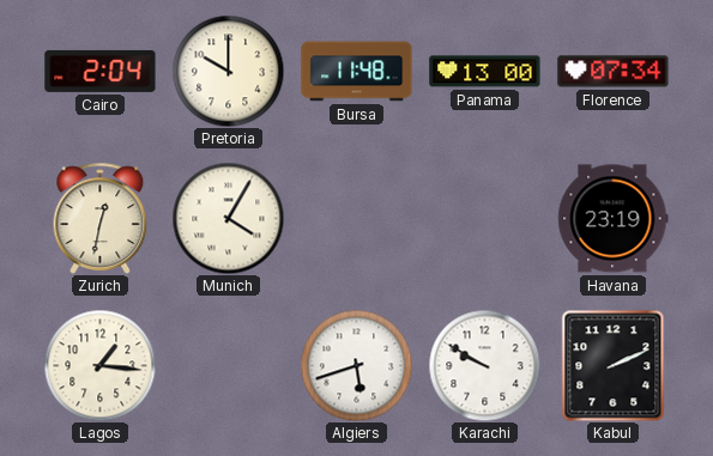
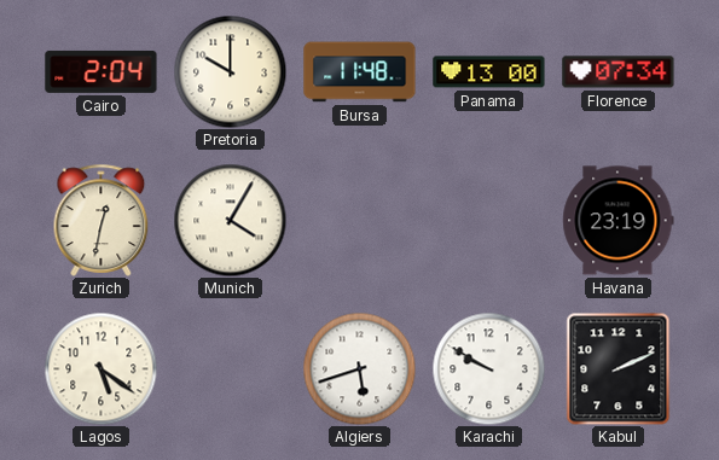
Lagos: 1:16 -> 5:21 (100, 368)
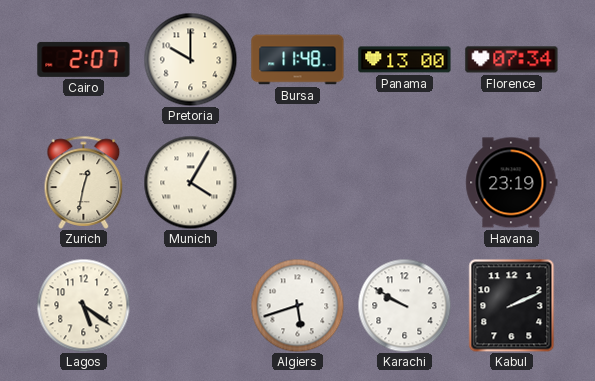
Cairo: 2:04 -> 2:07 (84, 59)
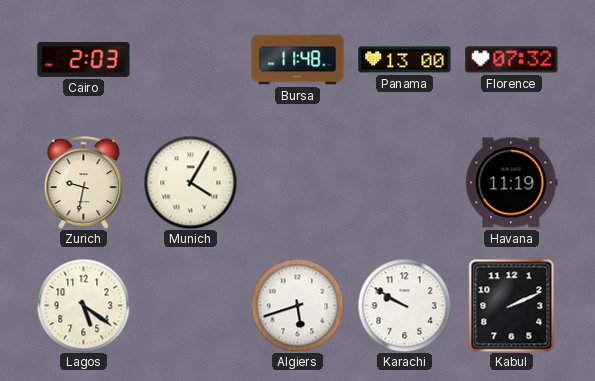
Cairo: 2:07 -> 2:03 (84, 59)
Pretoria: 10:00 -> none (190, 59)
Florence: 07:34 -> 07:32 (512, 60)
Zurich: 12:32 -> 9:32 (84, 182)
Havana: 23:19 -> 11:19 (512, 183)
